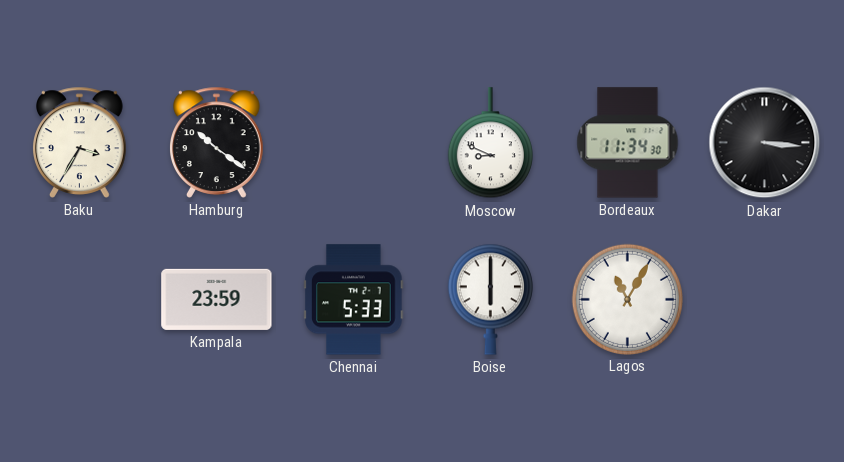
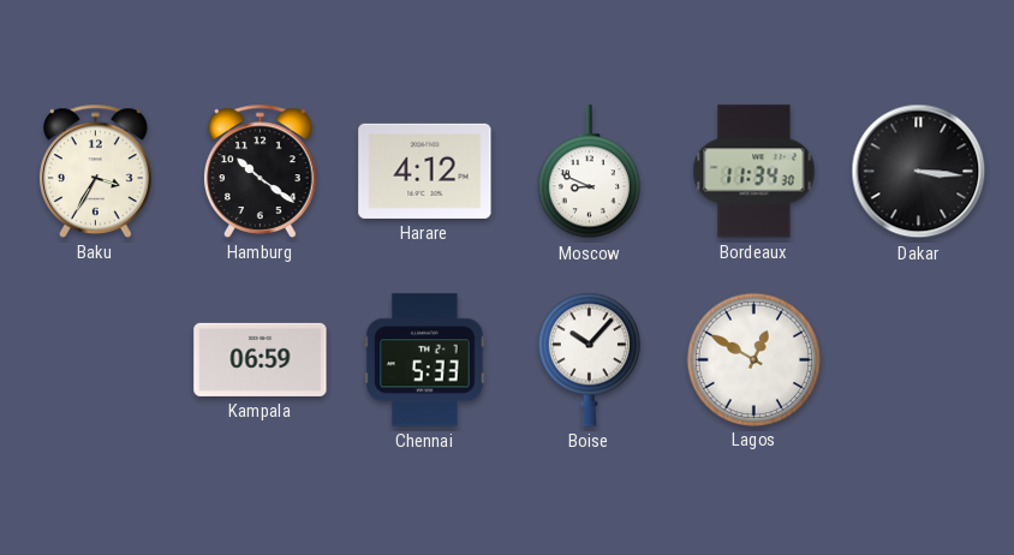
Harare: none -> 4:12 (425, 171)
Kampala: 23:59 -> 06:59 (261, 359)
Boise: 6:00 -> 10:07 (589, 359)
Lagos: 11:05 -> 12:50 (753, 359)
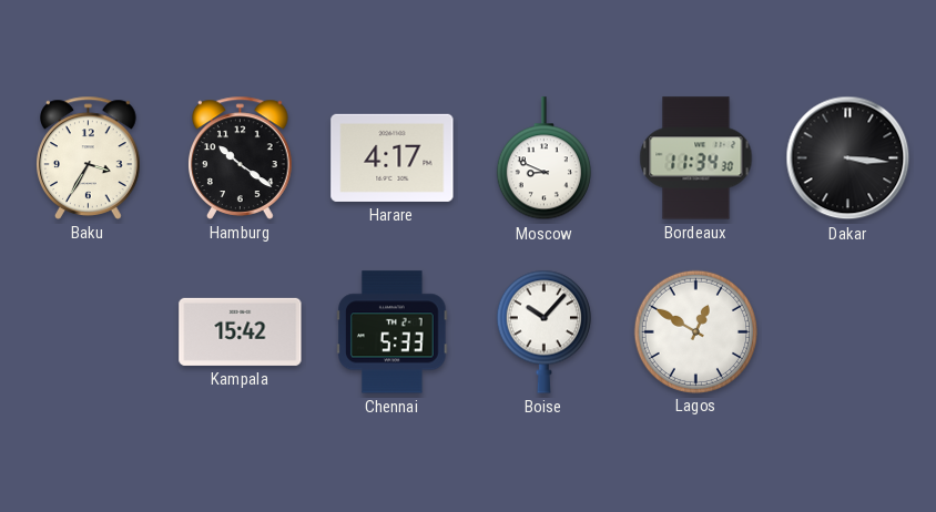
Harare: 4:12 -> 4:17 (393, 157)
Kampala: 06:59 -> 15:42 (241, 331)
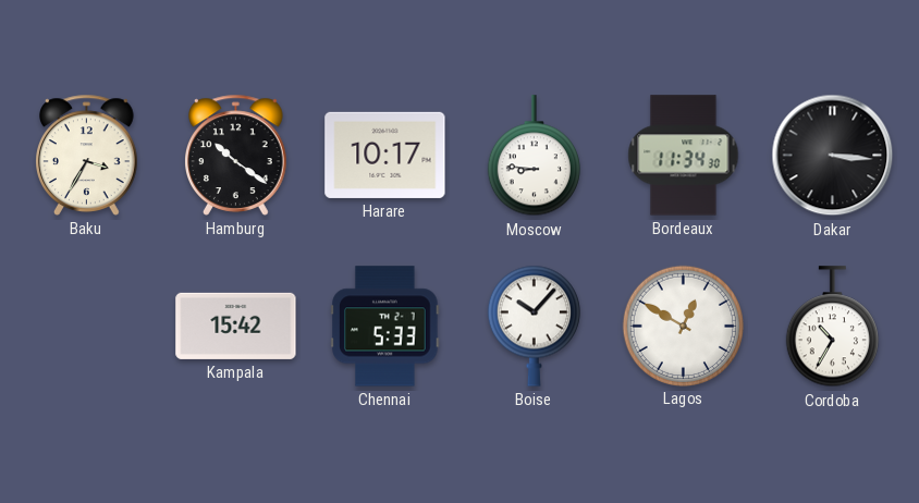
Harare: 4:17 -> 10:17 (385, 155)
Moscow: 8:49 -> 8:46 (534, 156)
Cordoba: none -> 10:35 (832, 327)
